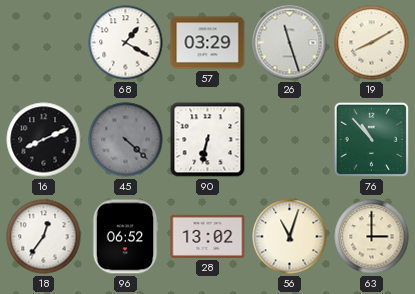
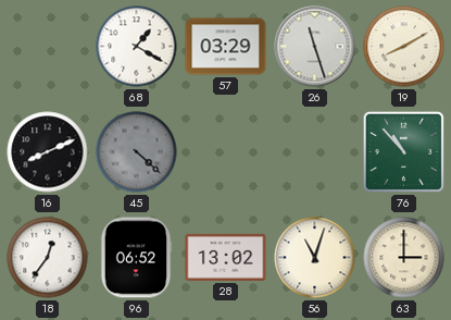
90: 6:32 -> none (208, 140)
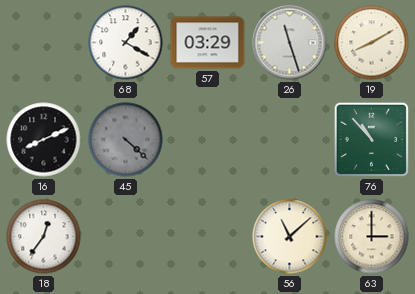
96: 06:52 -> none (136, 258)
28: 13:02 -> none (226, 257)
56: 11:03 -> 11:08 (290, 237)
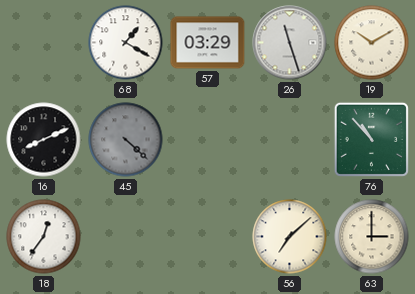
19: 8:10 -> 10:10 (372, 43)
56: 11:08 -> 7:08 (290, 237)
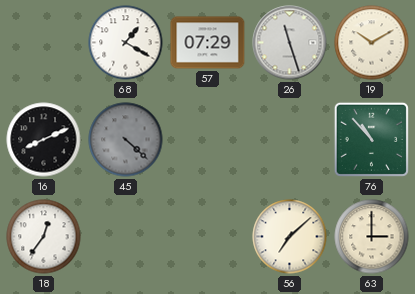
57: 03:29 -> 07:29 (208, 43)
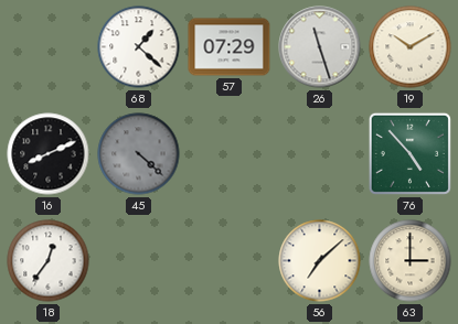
68: 1:20 -> 1:22 (139, 47)
76: 10:53 -> 4:53 (409, 153)
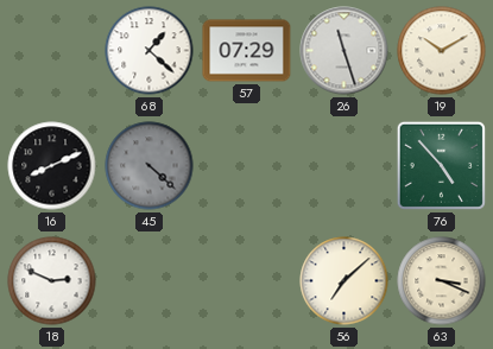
18: 12:36 -> 2:49 (52, 281)
63: 3:00 -> 3:19 (442, 281)
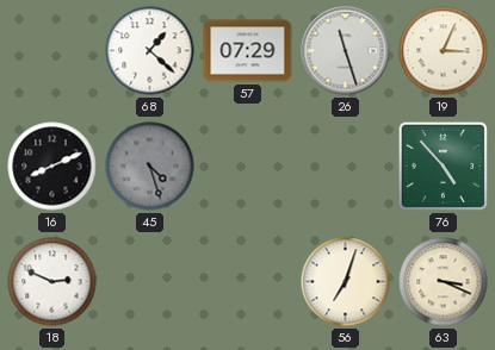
19: 10:10 -> 3:04 (444, 51)
45: 4:22 -> 4:27 (150, 167)
56: 7:08 -> 7:03 (346, 282)
